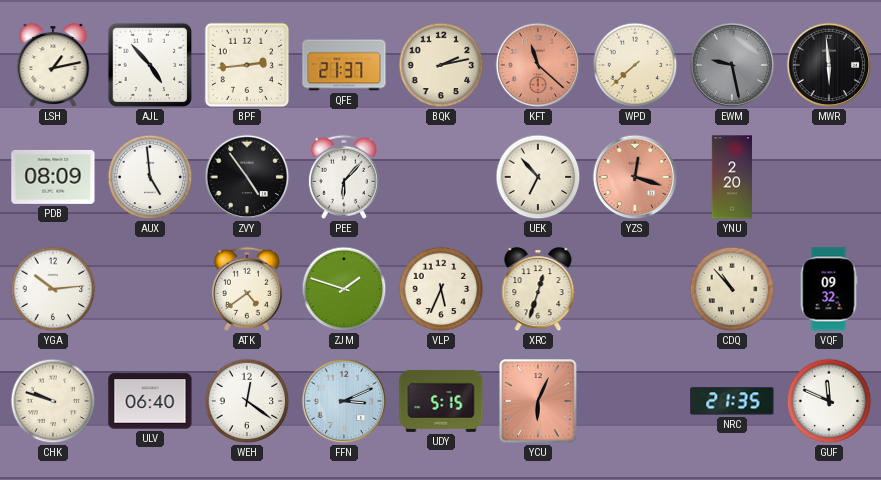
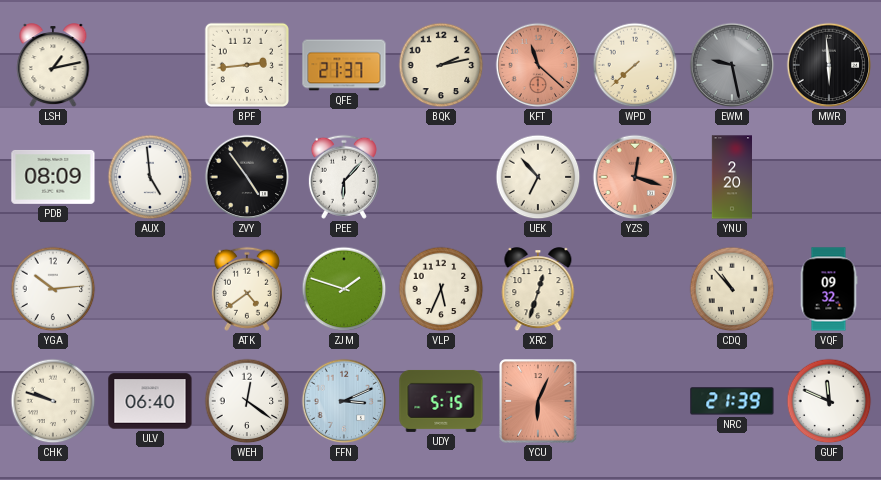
AJL: 4:53 -> none (150, 65)
NRC: 21:35 -> 21:39 (732, 401)
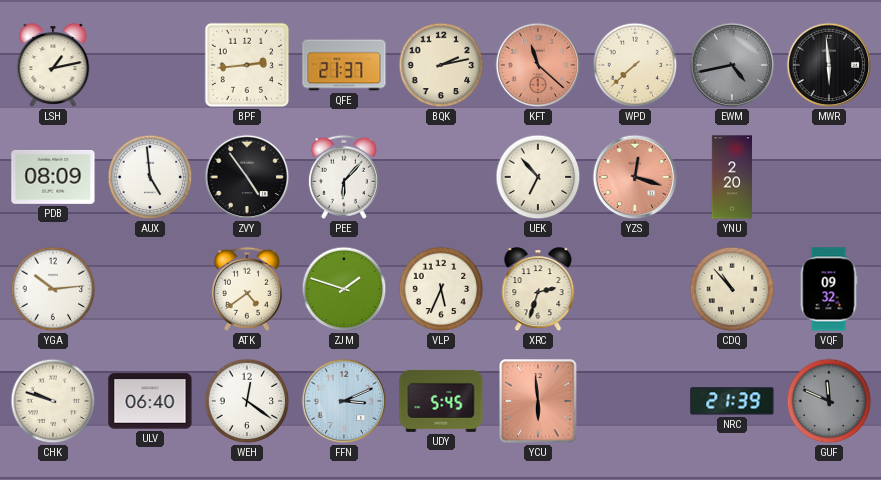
EWM: 9:28 -> 4:43 (732, 65)
XRC: 12:33 -> 2:33 (538, 290)
UDY: 5:15 -> 5:45 (441, 401)
YCU: 6:04 -> 5:59 (538, 401)
GUF dial: white -> grey (829, 401)
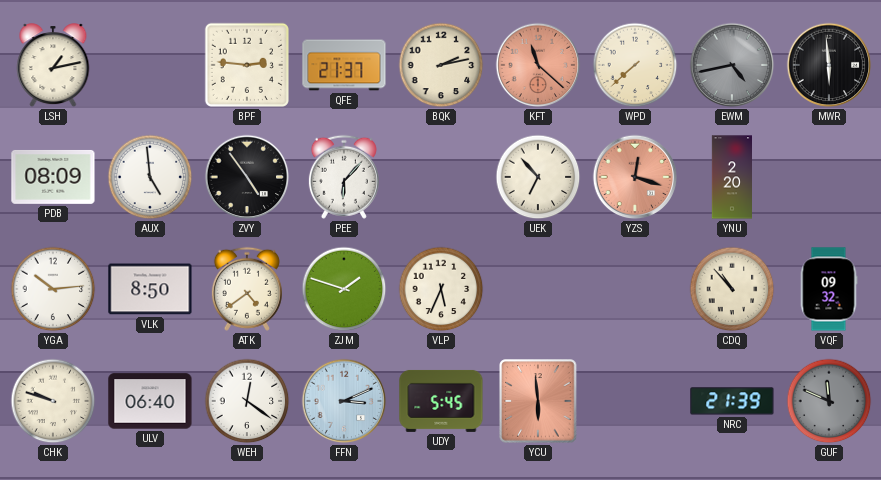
BPF: 2:44 -> 2:46 (247, 65)
VLK: none -> 8:50 (150, 289)
XRC: 2:33 -> none (538, 290)
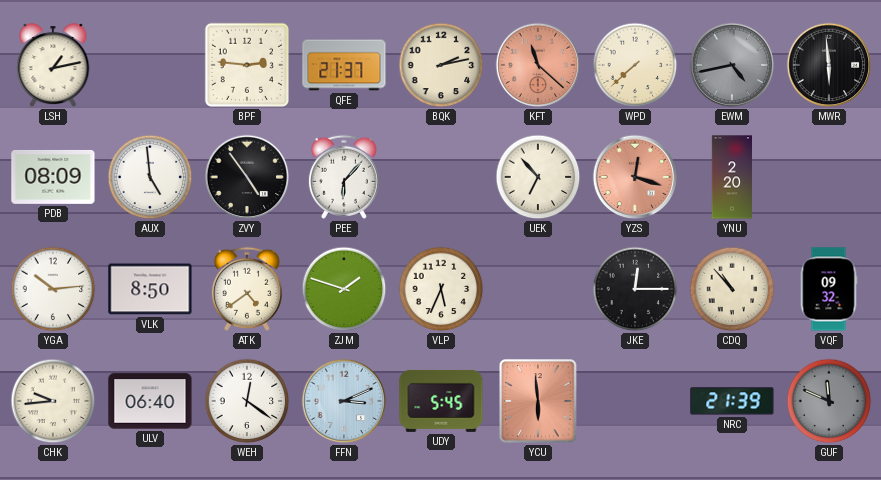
JKE: none -> 12:15 (635, 289)
CHK: 9:48 -> 9:44 (53, 401)
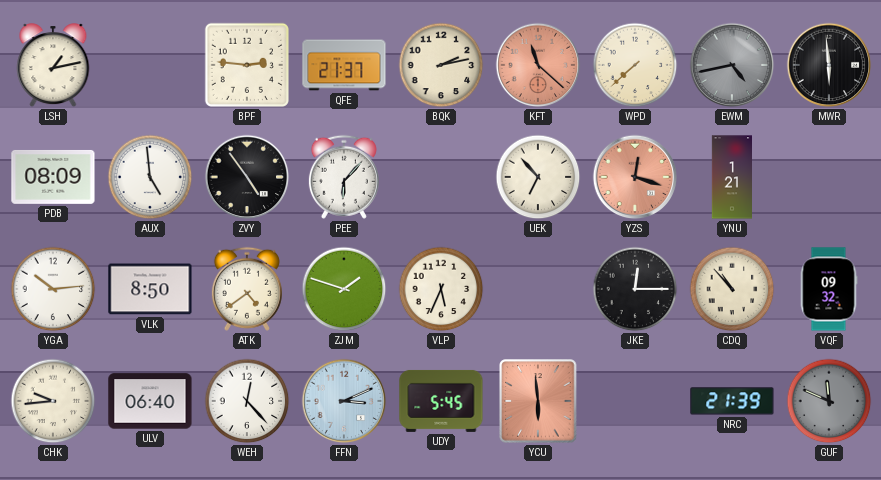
YNU: 2:20 -> 1:21 (732, 177)
WEH: 12:21 -> 12:23 (247, 401)
